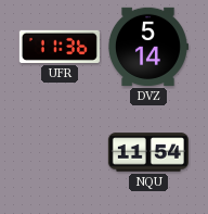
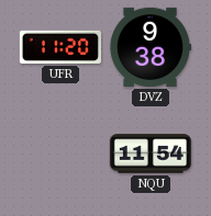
UFR: 11:36 -> 11:20 (60, 47)
DVZ: 5:14 -> 9:38 (149, 47)
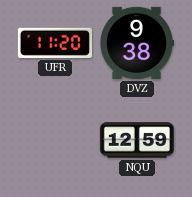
NQU: 11:54 -> 12:59 (137, 140)
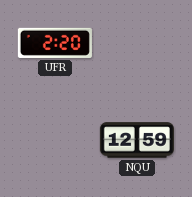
UFR: 11:20 -> 2:20 (55, 43)
DVZ: 9:38 -> none (136, 43)
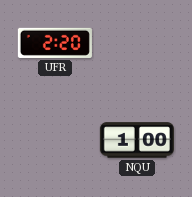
NQU: 12:59 -> 1:00 (137, 140)
